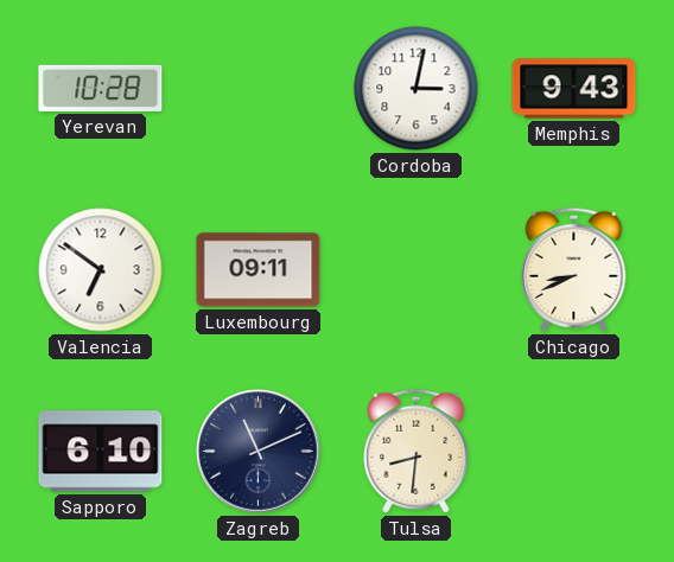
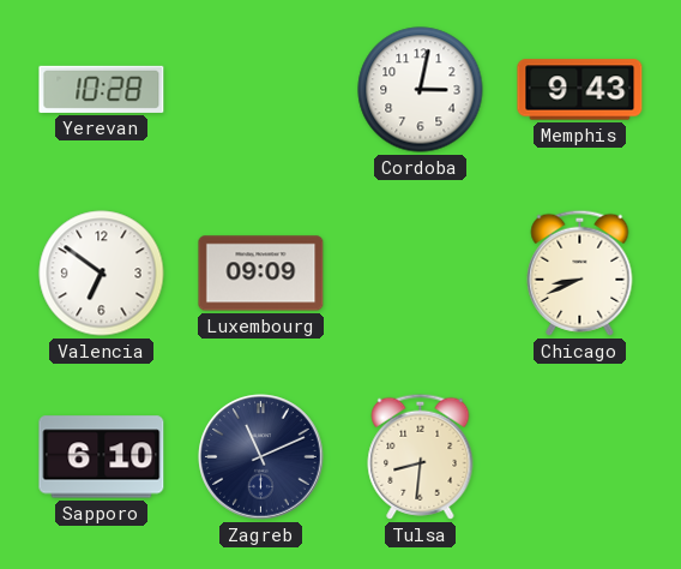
Luxembourg: 09:11 -> 09:09 (261, 274)
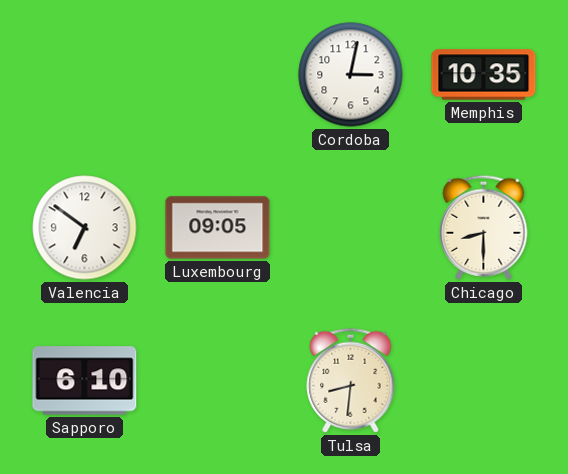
Yerevan: 10:28 -> none (102, 89)
Memphis: 9:43 -> 10:35 (484, 75)
Luxembourg: 09:09 -> 09:05 (218, 228)
Chicago: 8:41 -> 8:30 (484, 227)
Zagreb: 11:11 -> none (261, 457)
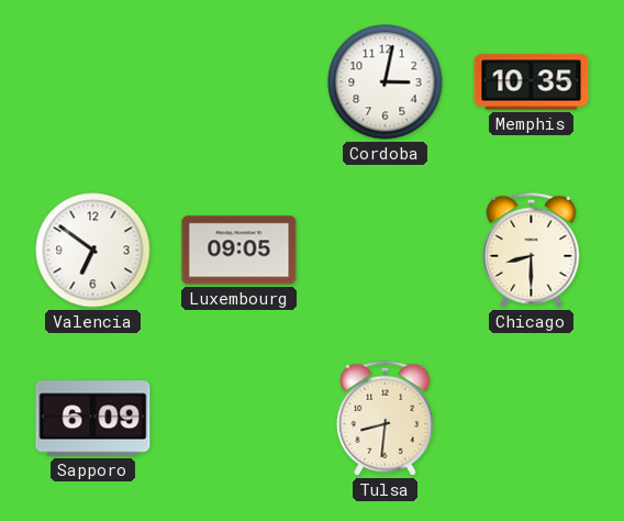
Sapporo: 6:10 -> 6:09 (93, 419)
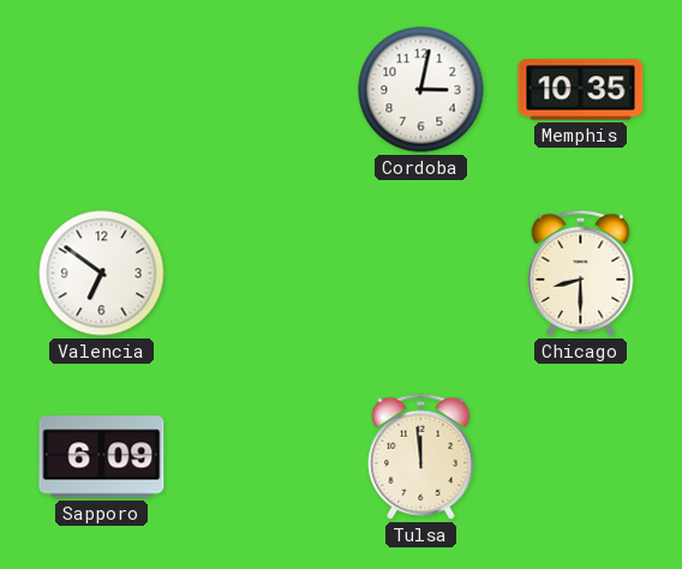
Luxembourg: 09:05 -> none (239, 251)
Tulsa: 8:31 -> 11:59 (421, 456)
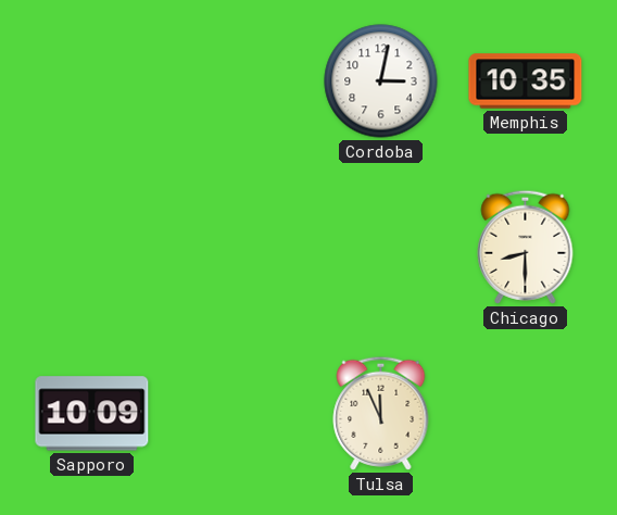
Valencia: 6:51 -> none (102, 274)
Sapporo: 6:09 -> 10:09 (92, 414)
Tulsa: 11:59 -> 11:56 (381, 413)
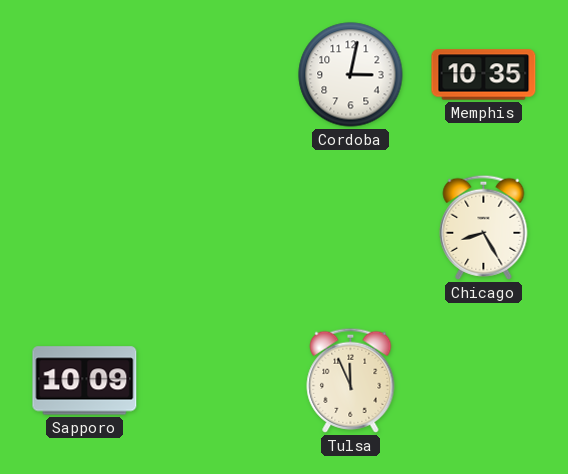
Chicago: 8:30 -> 8:25 (484, 227)
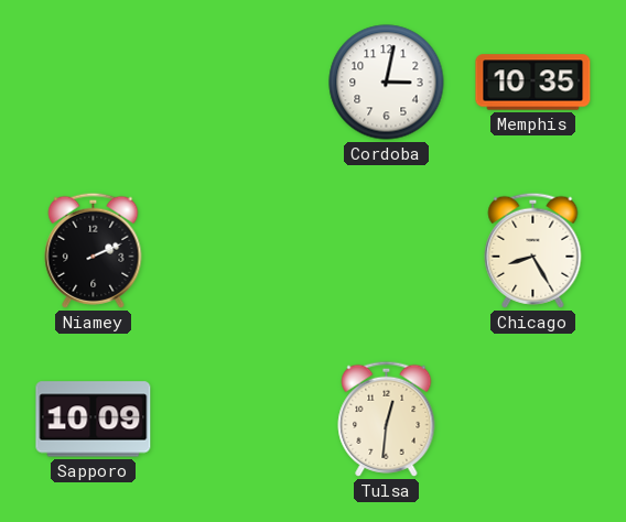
Niamey: none -> 2:11 (94, 250)
Tulsa: 11:56 -> 12:31 (387, 418)
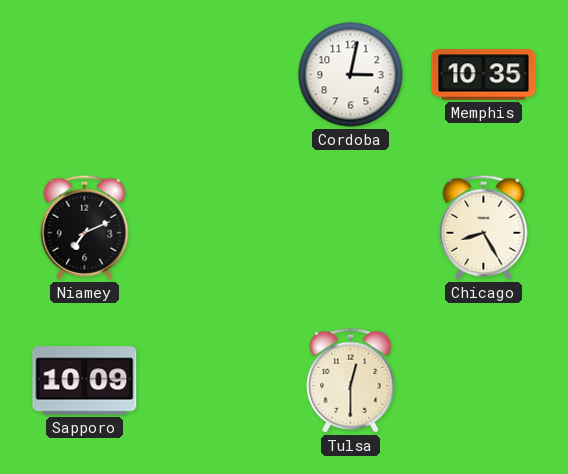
Niamey: 2:11 -> 7:11 (85, 227)
Tulsa: 12:31 -> 12:30 (351, 380)
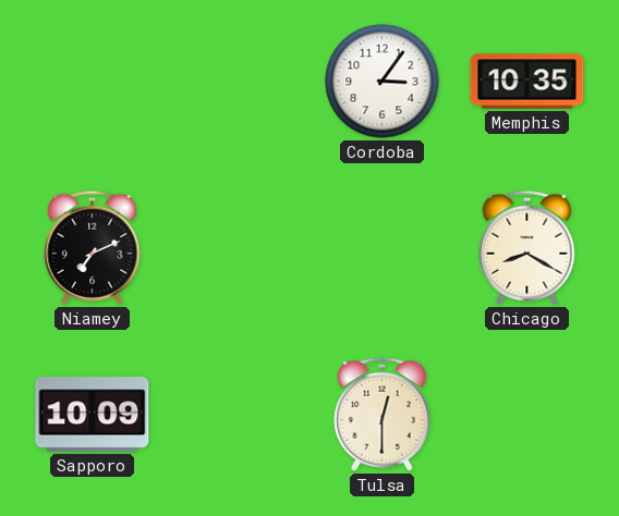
Cordoba: 3:02 -> 3:06 (383, 82)
Chicago: 8:25 -> 8:20 (527, 247)
